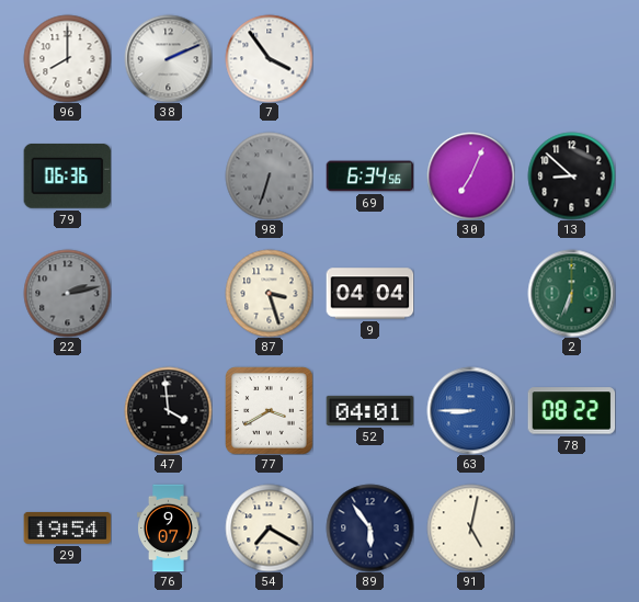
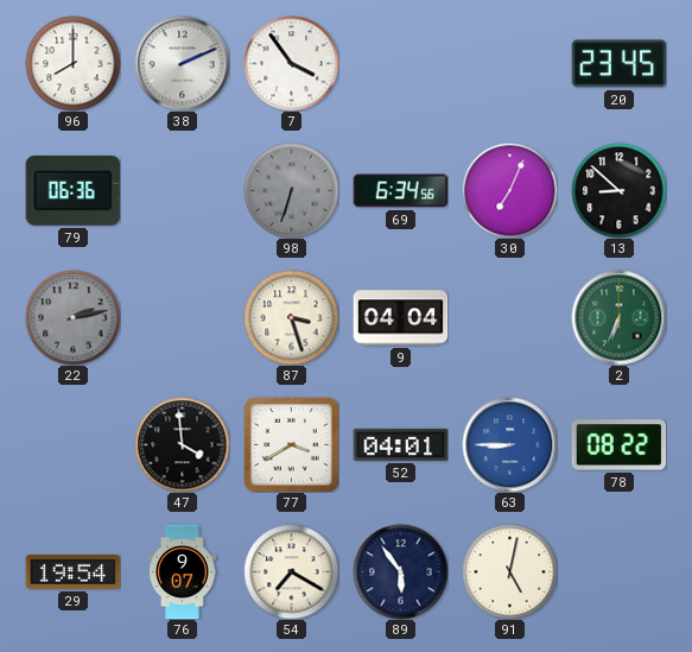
20: none -> 23:45 (618, 64)
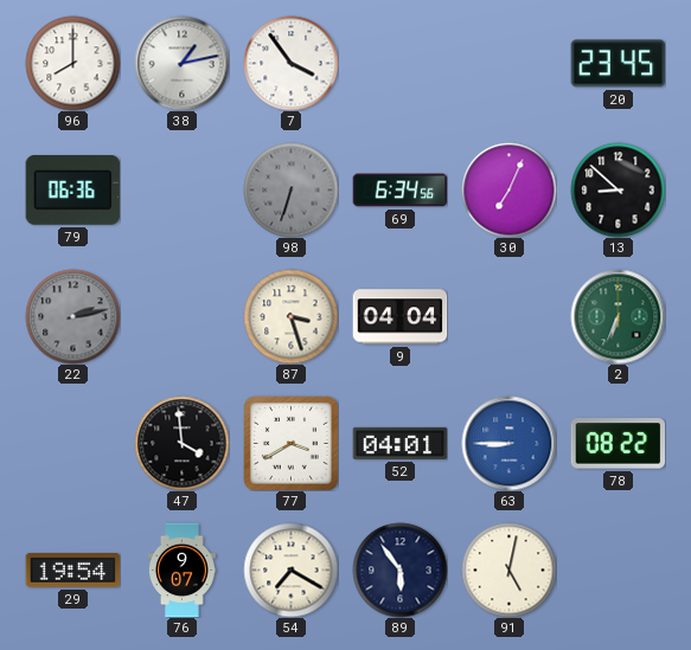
38: 2:11 -> 1:13 (181, 63)
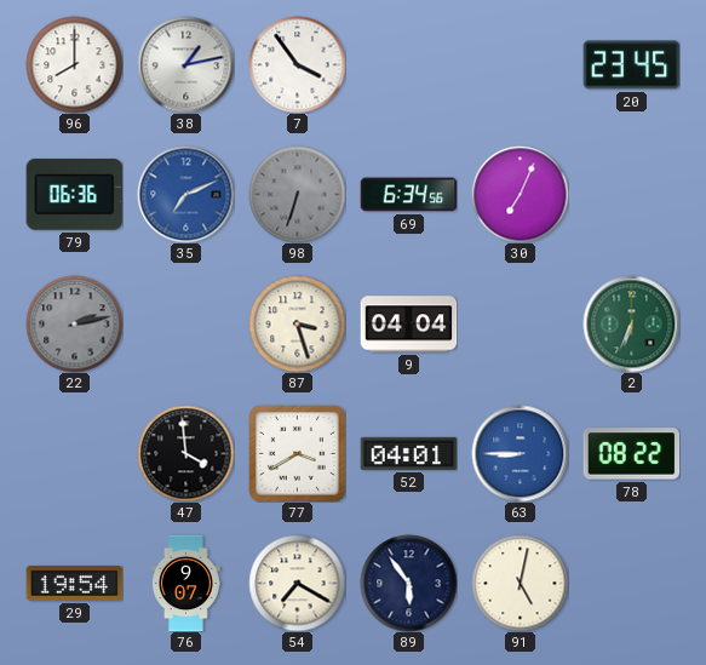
35: none -> 7:11 (185, 194)
13: 8:52 -> none (618, 189)
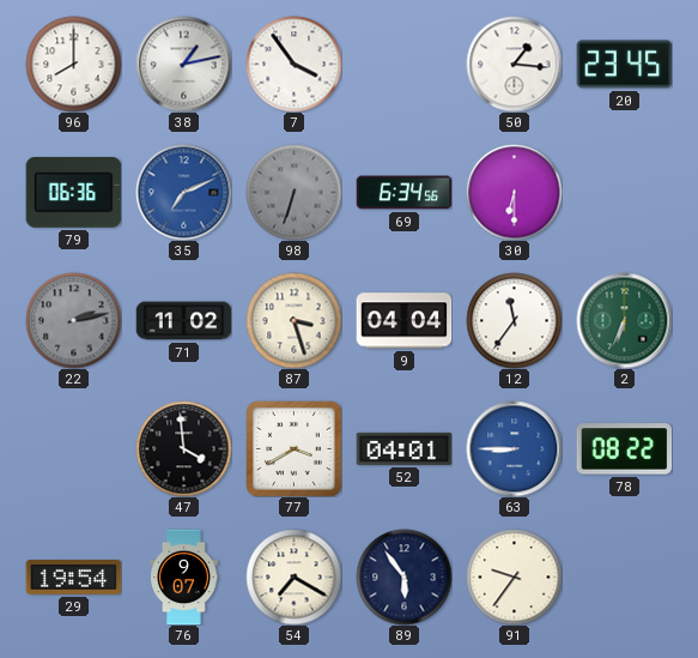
50: none -> 1:16 (514, 64)
30: 7:04 -> 6:30 (514, 192)
71: none -> 11:02 (183, 321)
12: none -> 11:36 (514, 320)
91: 5:02 -> 9:36 (514, 576)
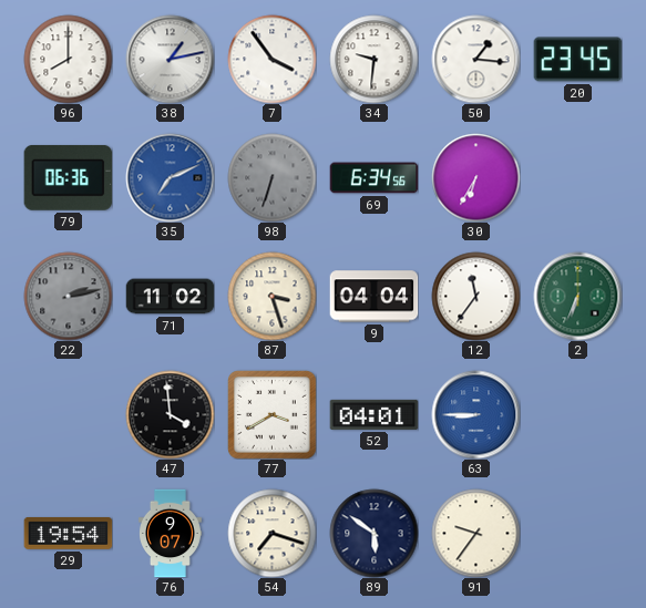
34: none -> 9:31 (373, 59)
30: 6:30 -> 6:35 (475, 177)
78: 08:22 -> none (624, 449)
54: 7:20 -> 7:18 (271, 533)
89: 5:54 -> 5:51 (373, 533)
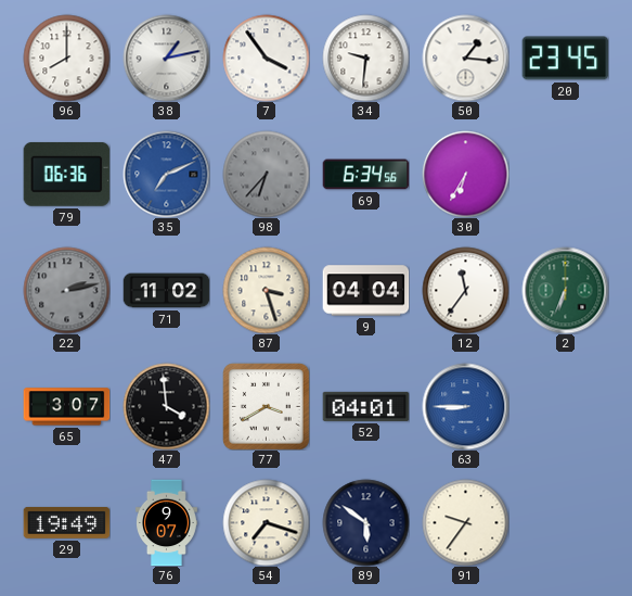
98: 6:33 -> 6:37 (266, 174)
65: none -> 3:07 (66, 407)
29: 19:54 -> 19:49 (66, 522)
